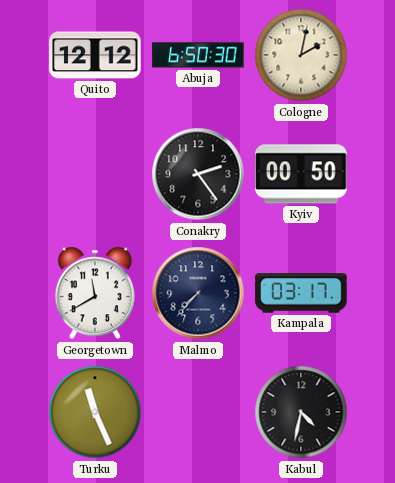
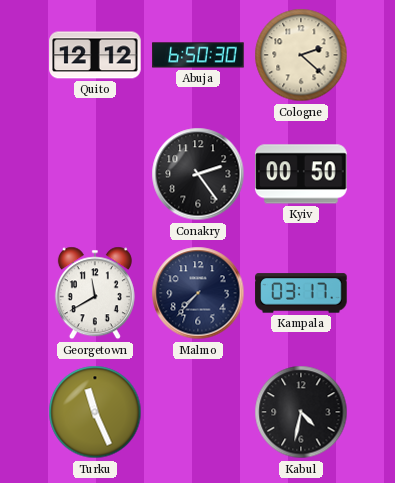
Cologne: 2:02 -> 2:22 (301, 55)
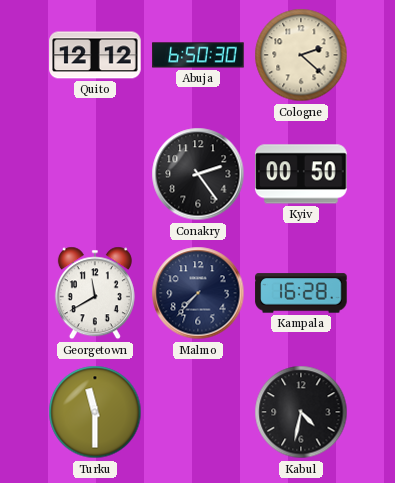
Kampala: 03:17 -> 16:28 (301, 293)
Turku: 11:26 -> 11:30 (95, 412)
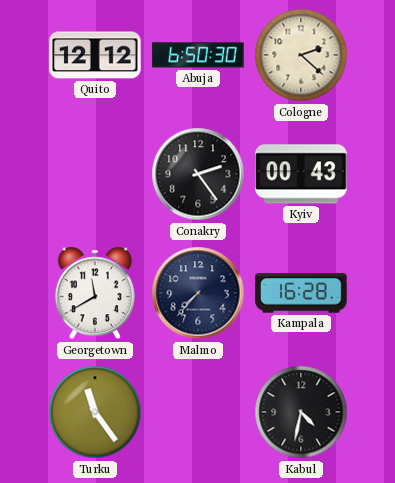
Kyiv: 00:50 -> 00:43 (301, 174)
Turku: 11:30 -> 11:24 (95, 412)
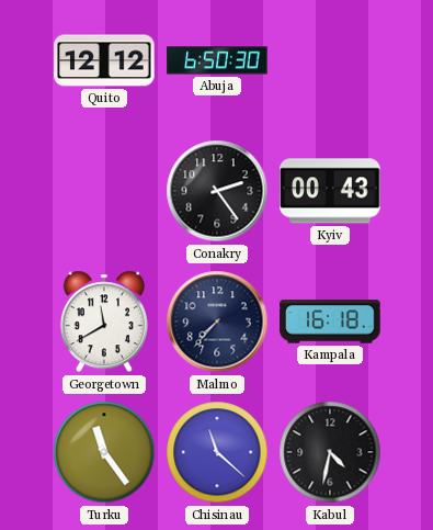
Cologne: 2:22 -> none (301, 55)
Kampala: 16:28 -> 16:18 (330, 322)
Chisinau: none -> 11:22 (217, 452)
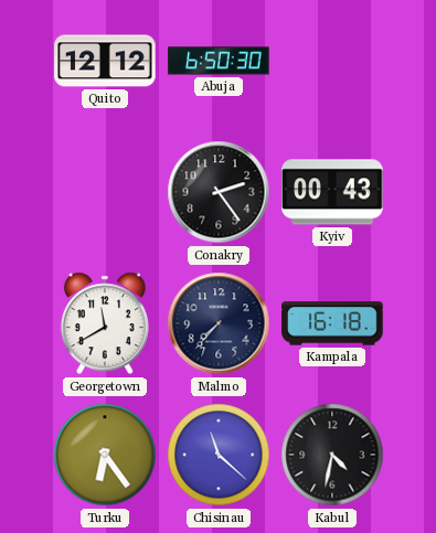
Turku: 11:24 -> 6:24 (105, 455)
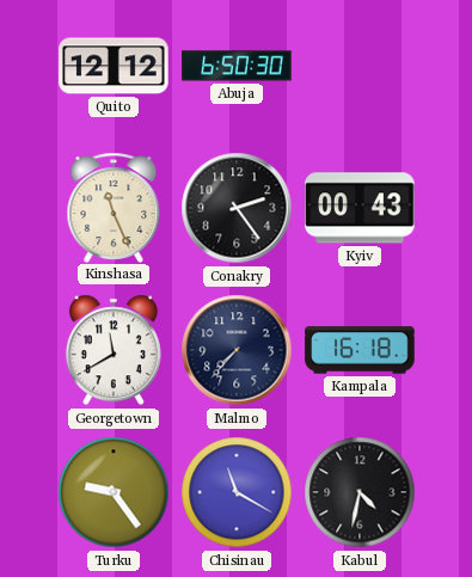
Kinshasa: none -> 11:26 (114, 207)
Turku: 6:24 -> 9:24 (114, 492)
Chisinau: 11:22 -> 11:20 (237, 492)
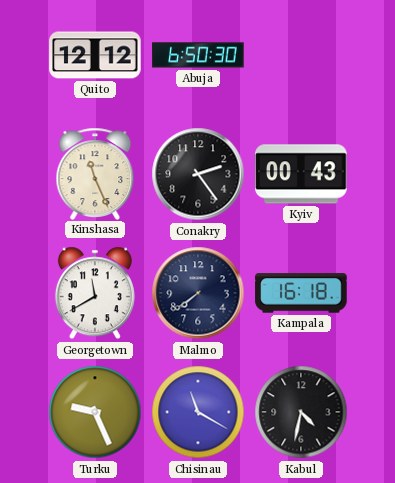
Malmo: 7:37 -> 7:39 (198, 293)
Turku: 9:24 -> 9:26 (95, 412)
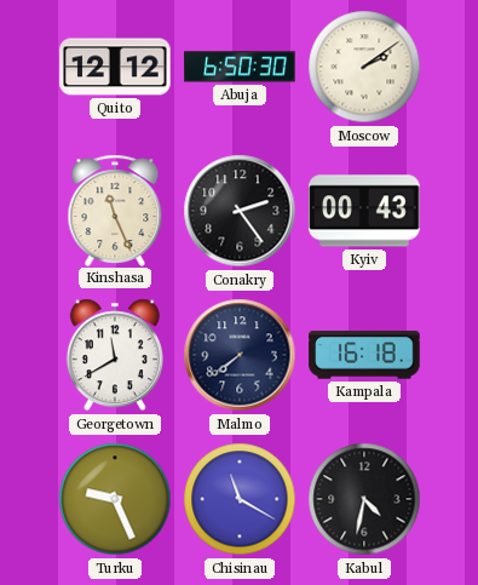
Moscow: none -> 2:09 (364, 67)
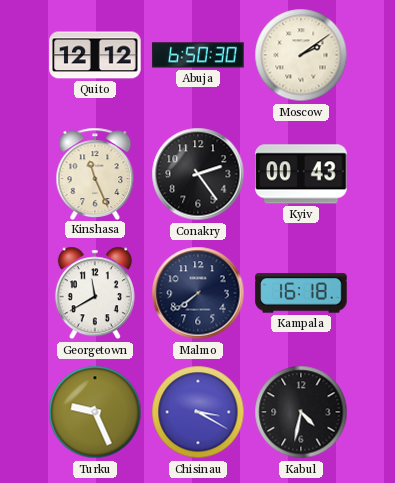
Chisinau: 11:20 -> 3:20 (198, 412)
